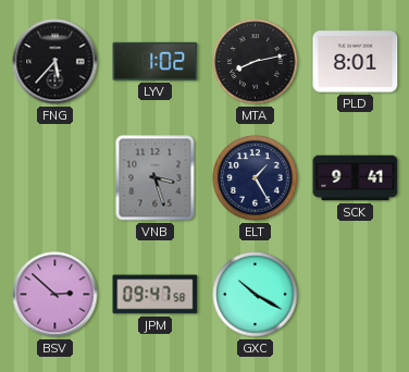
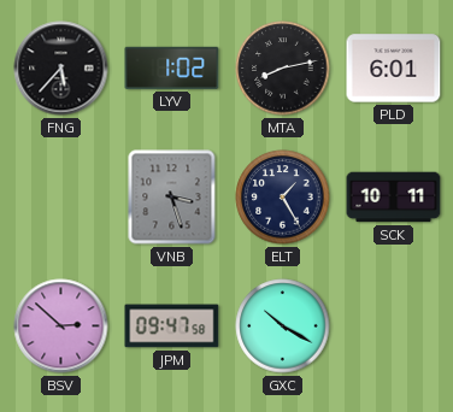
PLD: 8:01 -> 6:01 (394, 69)
SCK: 9:41 -> 10:11 (394, 198)
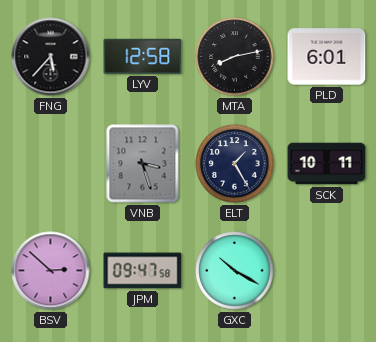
LYV: 1:02 -> 12:58 (143, 56)
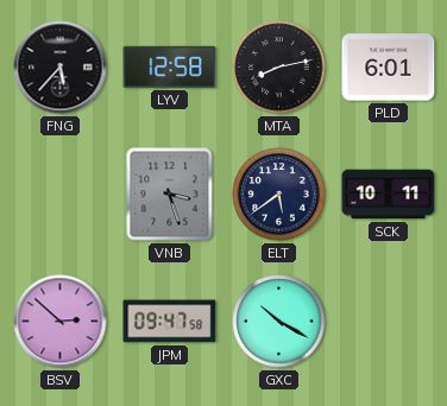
ELT: 1:25 -> 5:39 (279, 195)
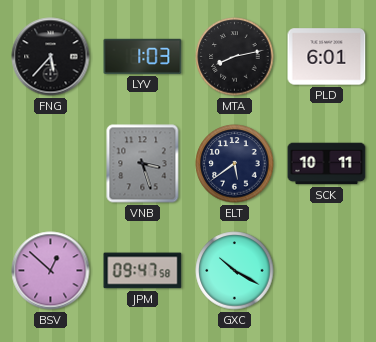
LYV: 12:58 -> 1:03 (143, 56)
BSV: 2:52 -> 12:52 (51, 271)
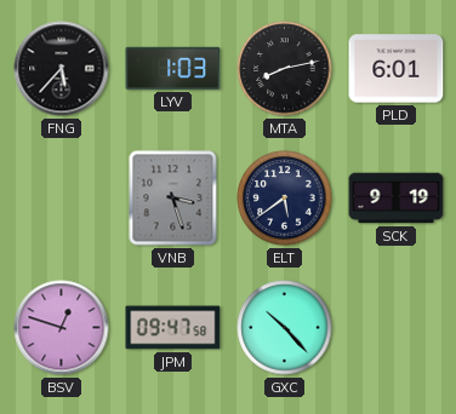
SCK: 10:11 -> 9:19 (397, 199)
BSV: 12:52 -> 12:48 (62, 328)
GXC: 10:20 -> 10:23 (285, 328)
